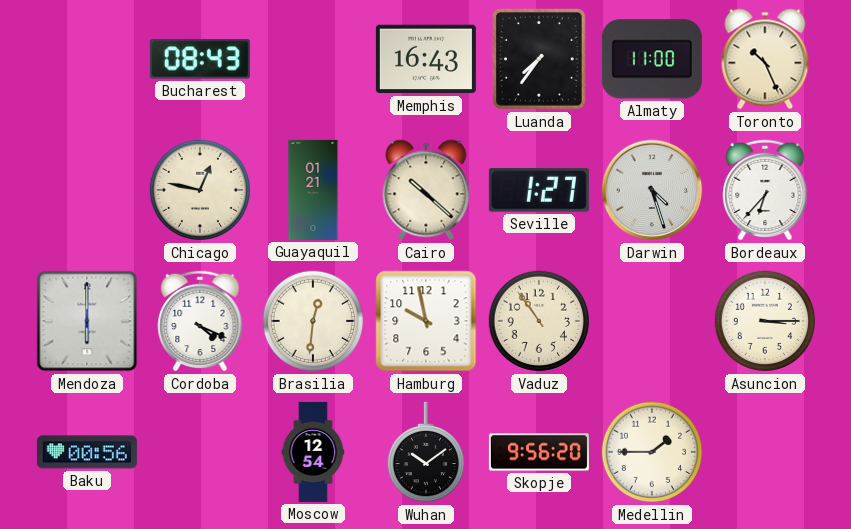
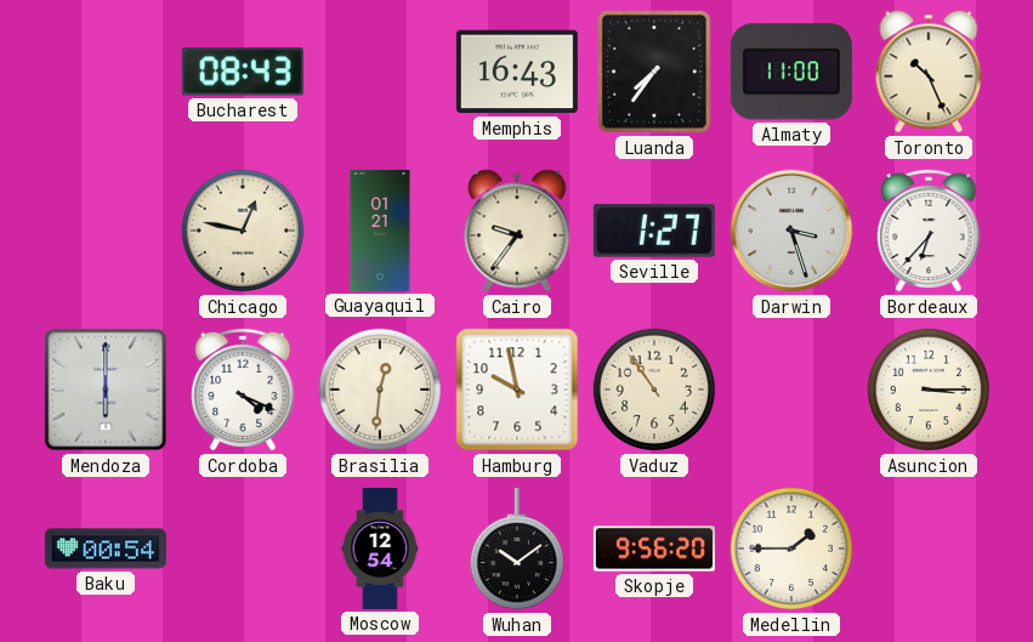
Cairo: 10:22 -> 9:36 (517, 231)
Darwin: 4:27 -> 3:27 (791, 231)
Baku: 00:56 -> 00:54 (106, 549)
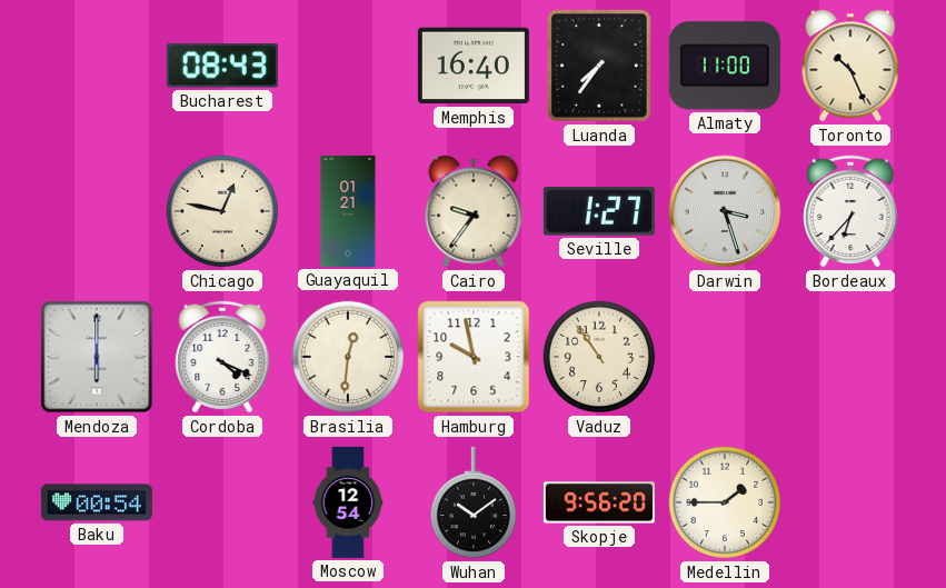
Memphis: 16:43 -> 16:40 (474, 66)
Asuncion: 3:15 -> none (929, 390)
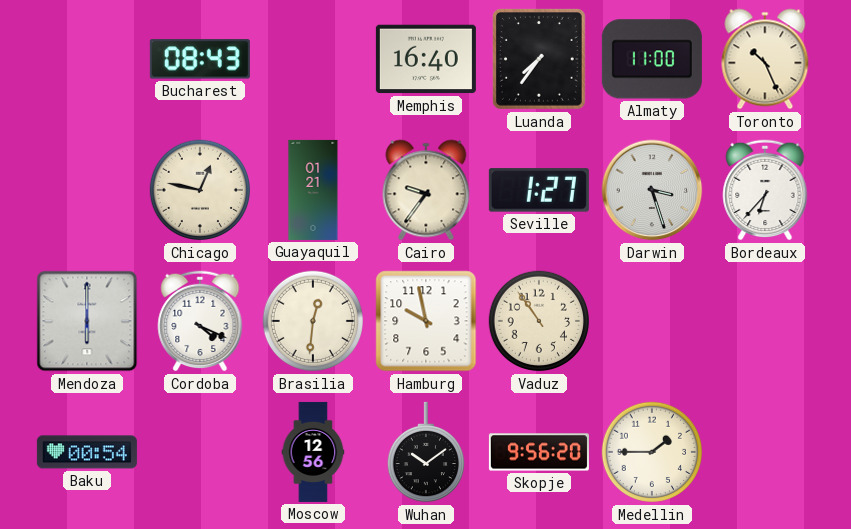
Moscow: 12:54 -> 12:56 (313, 452)
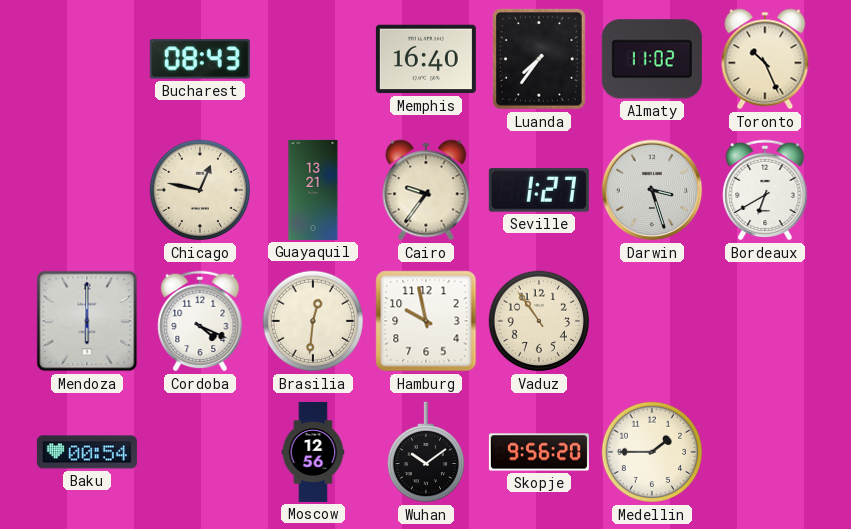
Almaty: 11:00 -> 11:02 (652, 59)
Guayaquil: 01:21 -> 13:21 (313, 190)
Bordeaux: 6:37 -> 6:40 (765, 190)
